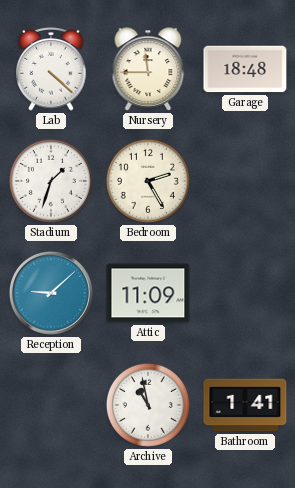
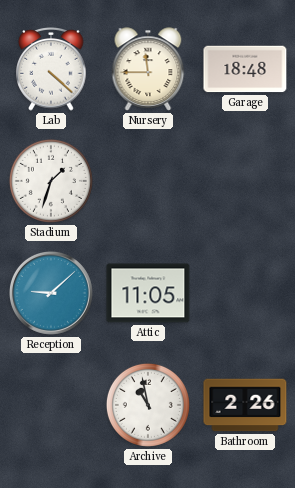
Bedroom: 2:25 -> none (148, 181)
Attic: 11:09 -> 11:05 (148, 293)
Bathroom: 1:41 -> 2:26 (245, 405)
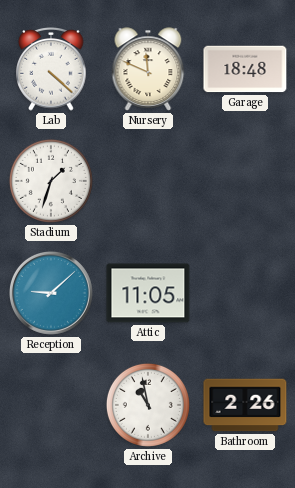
Nursery: 11:45 -> 11:49 (148, 69)
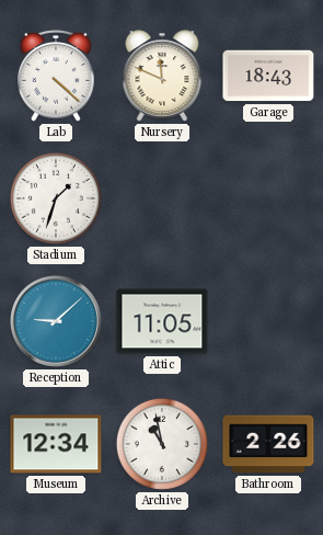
Garage: 18:48 -> 18:43 (268, 76)
Museum: none -> 12:34 (56, 444)
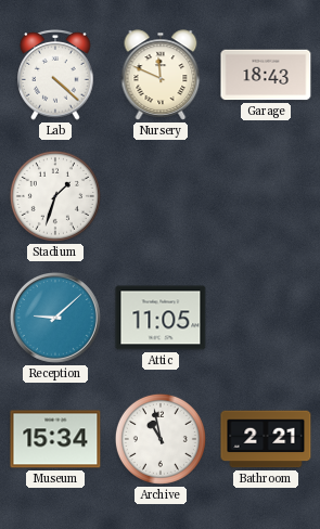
Museum: 12:34 -> 15:34 (55, 439)
Bathroom: 2:26 -> 2:21 (266, 439)
